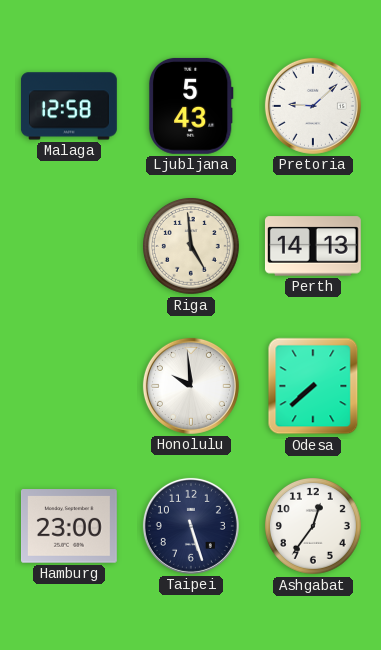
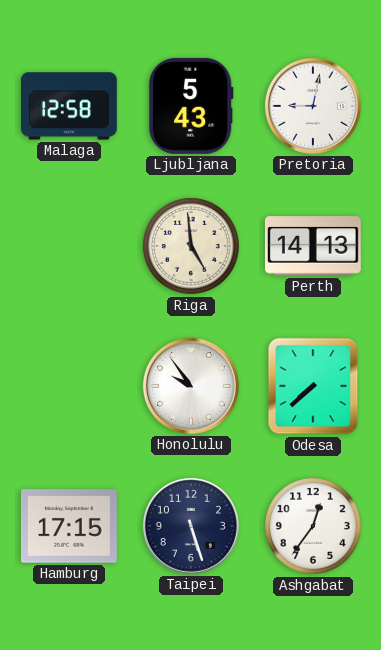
Pretoria: 9:08 -> 9:02 (313, 106)
Honolulu: 9:59 -> 9:54 (191, 386)
Hamburg: 23:00 -> 17:15 (69, 526)
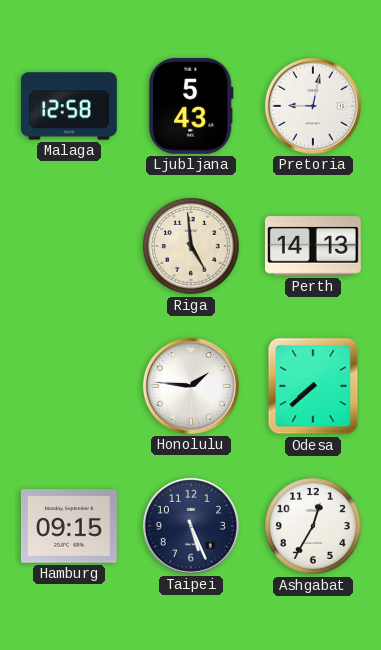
Honolulu: 9:54 -> 1:46 (191, 386)
Hamburg: 17:15 -> 09:15 (69, 526)
Taipei: 5:27 -> 5:26 (191, 526)
Ashgabat: 12:36 -> 12:35 (314, 527)
